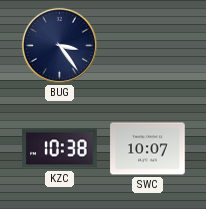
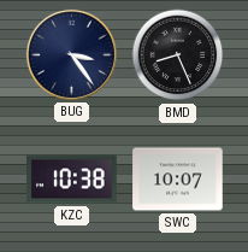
BMD: none -> 8:26 (178, 55)
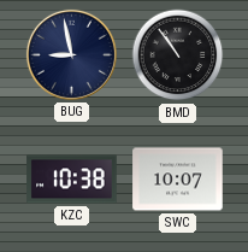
BUG: 3:24 -> 8:58 (71, 54)
BMD: 8:26 -> 10:54 (178, 55)
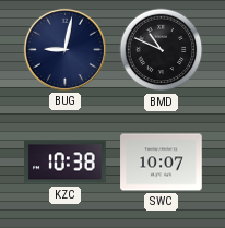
BUG: 8:58 -> 9:02 (64, 49)
BMD: 10:54 -> 10:49 (162, 50)
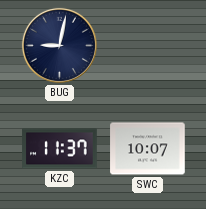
BMD: 10:49 -> none (162, 50)
KZC: 10:38 -> 11:37 (60, 149)
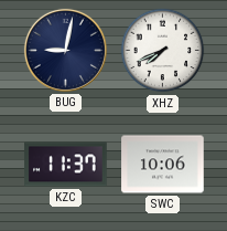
XHZ: none -> 7:41 (163, 51)
SWC: 10:07 -> 10:06 (163, 165)
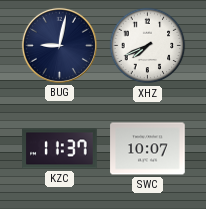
SWC: 10:06 -> 10:07 (148, 149)
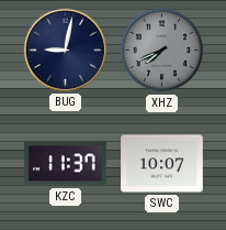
XHZ dial: white -> grey (162, 51)
